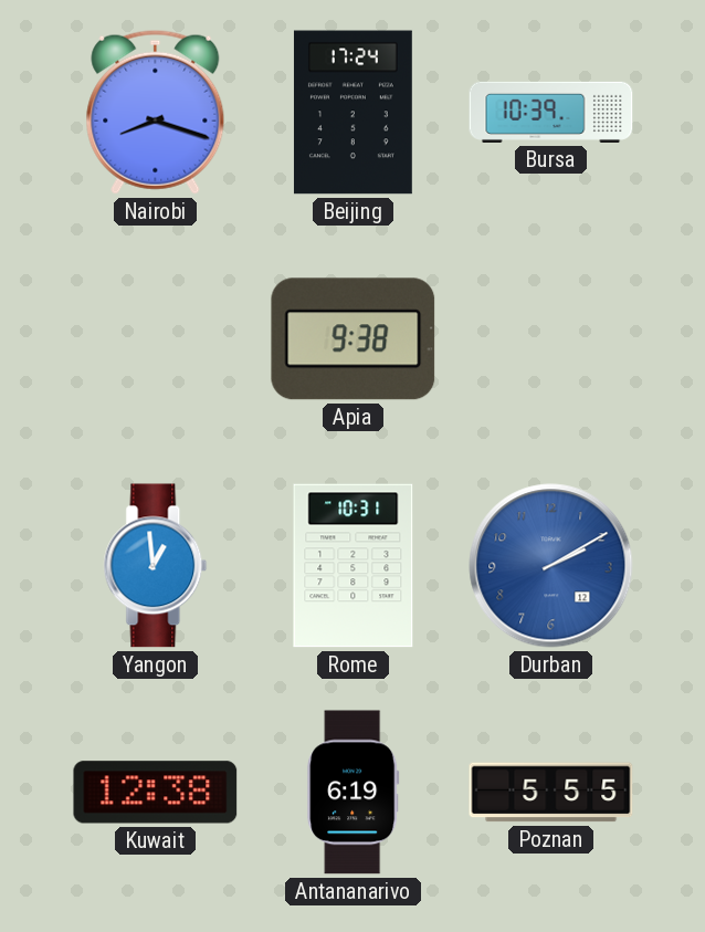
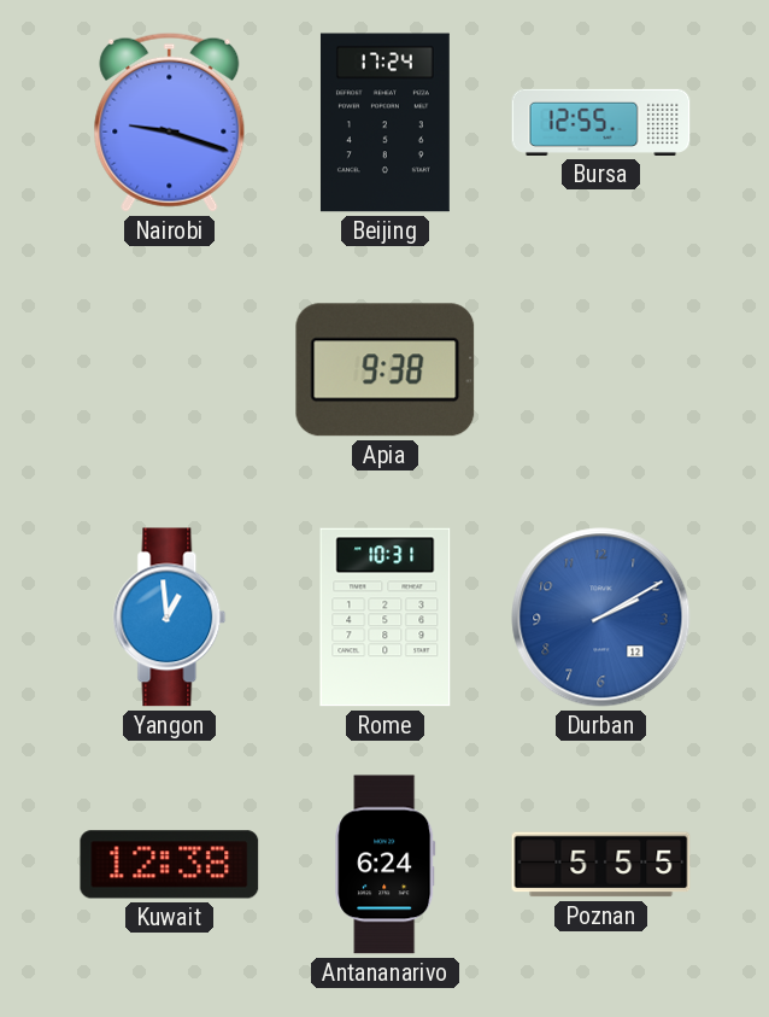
Nairobi: 8:18 -> 9:18 (170, 122)
Bursa: 10:39 -> 12:55 (601, 122)
Antananarivo: 6:19 -> 6:24 (386, 865)
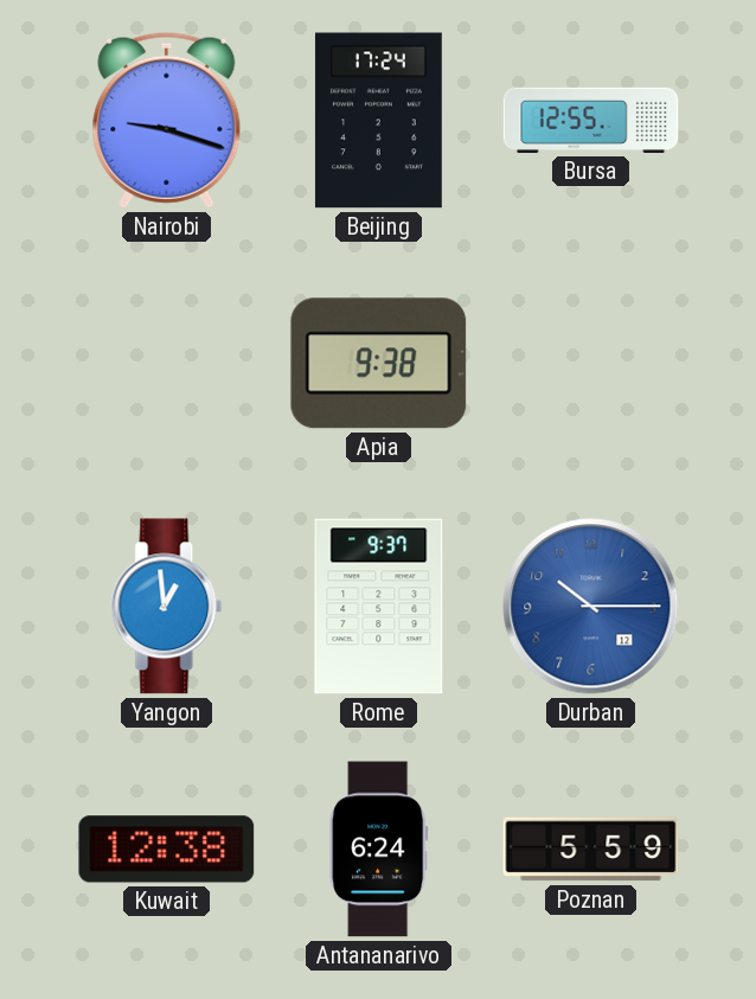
Rome: 10:31 -> 9:37 (379, 607)
Durban: 2:10 -> 10:15 (591, 607)
Poznan: 5:55 -> 5:59 (591, 850)
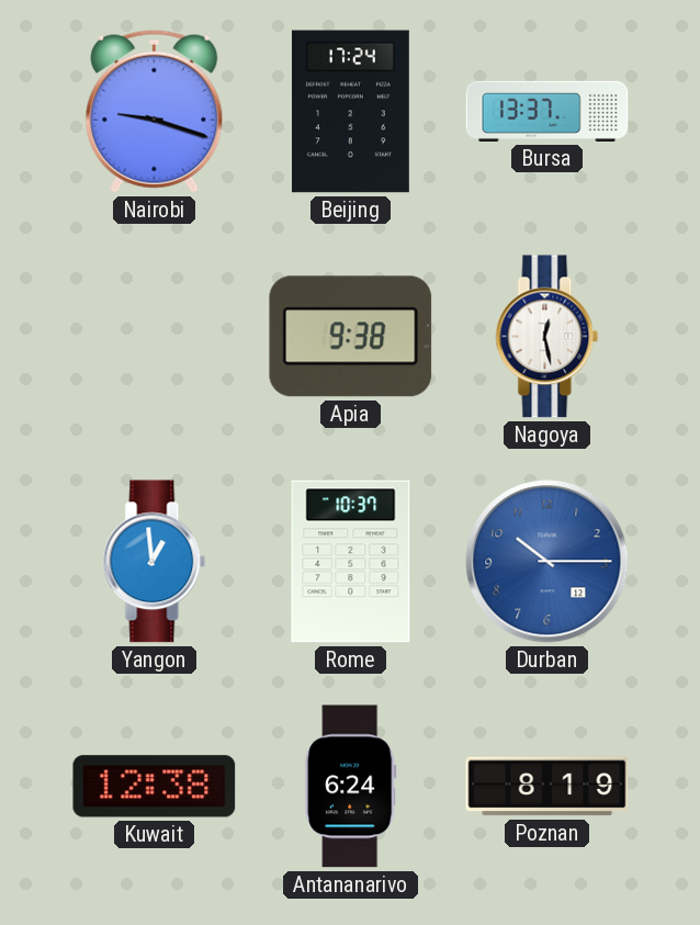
Bursa: 12:55 -> 13:37 (547, 111)
Nagoya: none -> 12:28 (547, 337)
Rome: 9:37 -> 10:37 (351, 562)
Poznan: 5:59 -> 8:19 (547, 787)
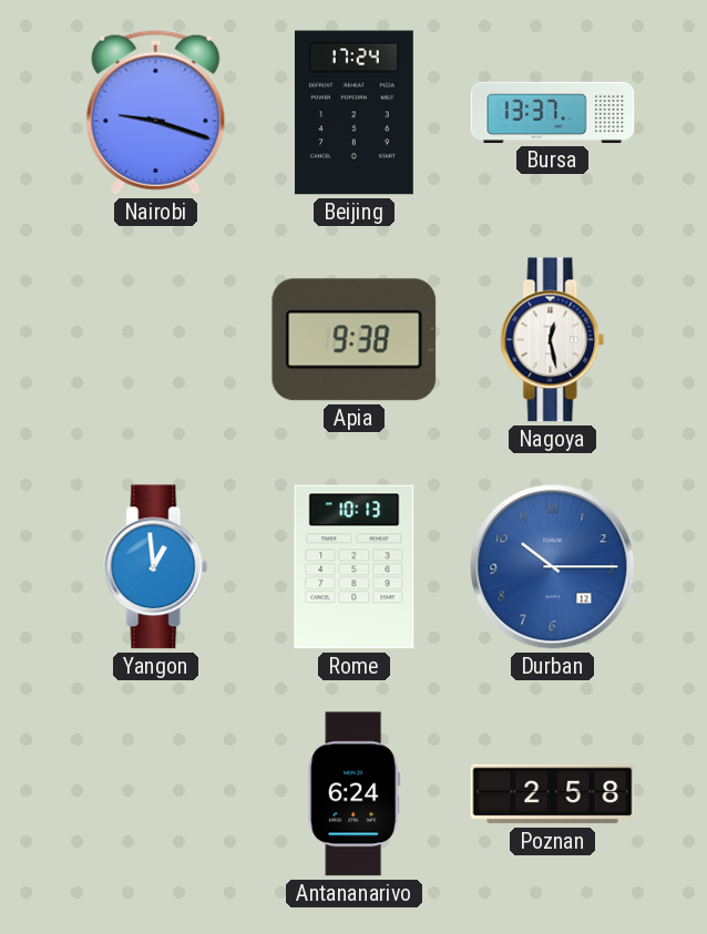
Rome: 10:37 -> 10:13 (355, 567)
Kuwait: 12:38 -> none (155, 787)
Poznan: 8:19 -> 2:58 (553, 794)
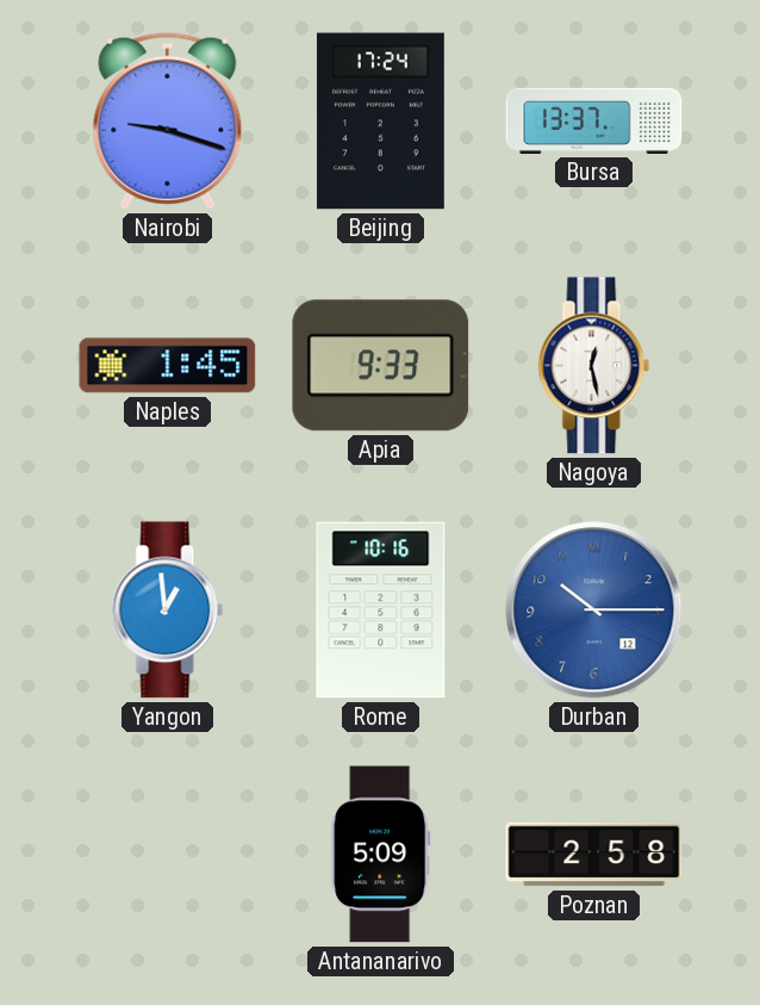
Naples: none -> 1:45 (168, 366)
Apia: 9:38 -> 9:33 (381, 366)
Rome: 10:13 -> 10:16 (381, 610)
Antananarivo: 6:24 -> 5:09 (381, 855)
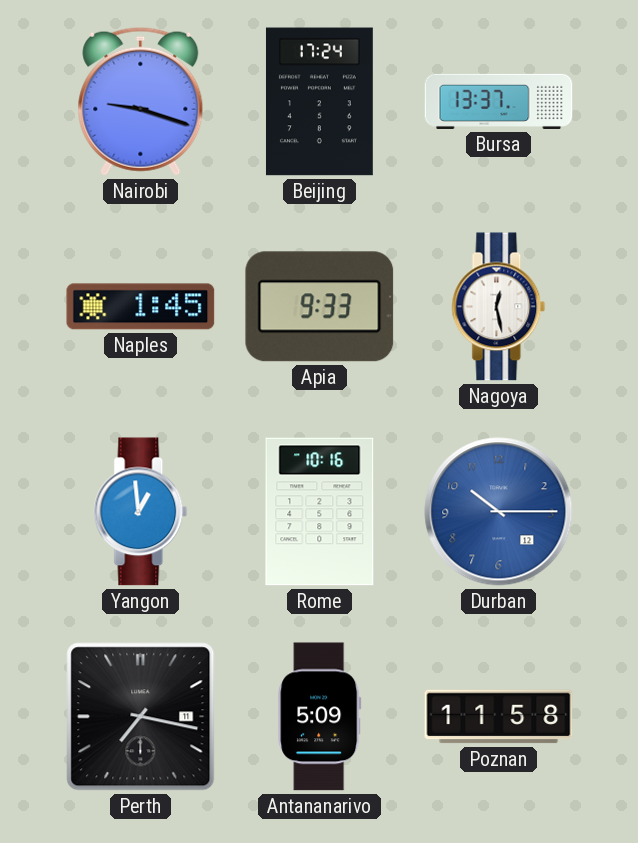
Perth: none -> 7:17 (141, 717)
Poznan: 2:58 -> 11:58 (499, 717)
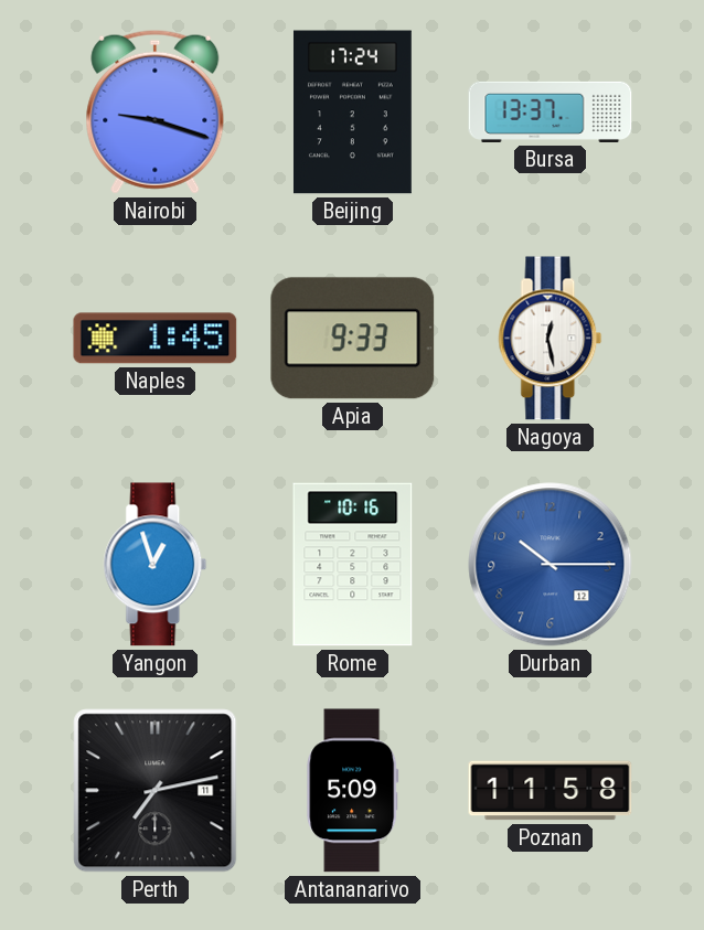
Yangon: 12:59 -> 12:57 (156, 565)
Perth: 7:17 -> 7:13 (156, 791)
